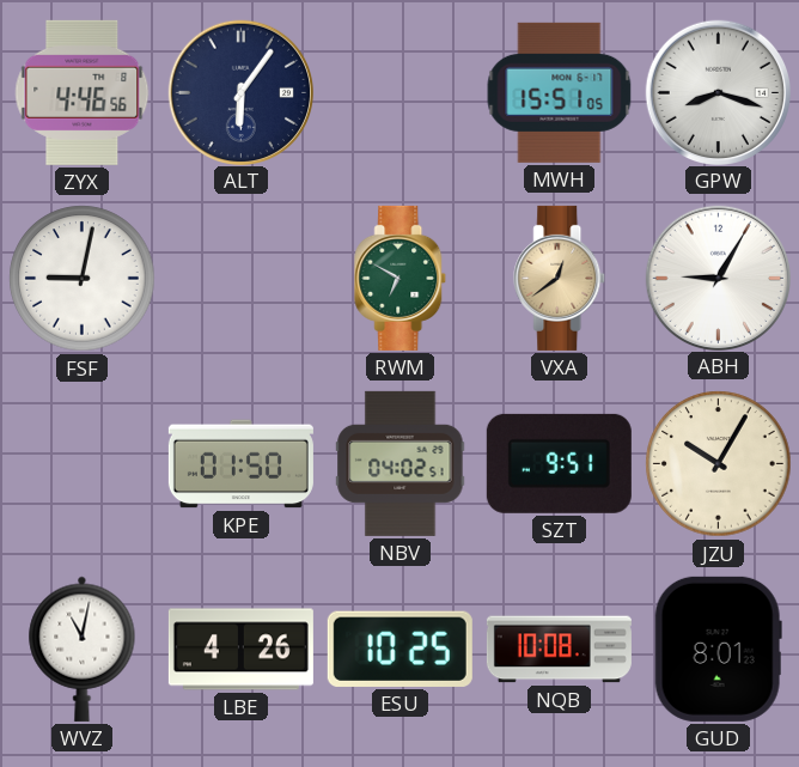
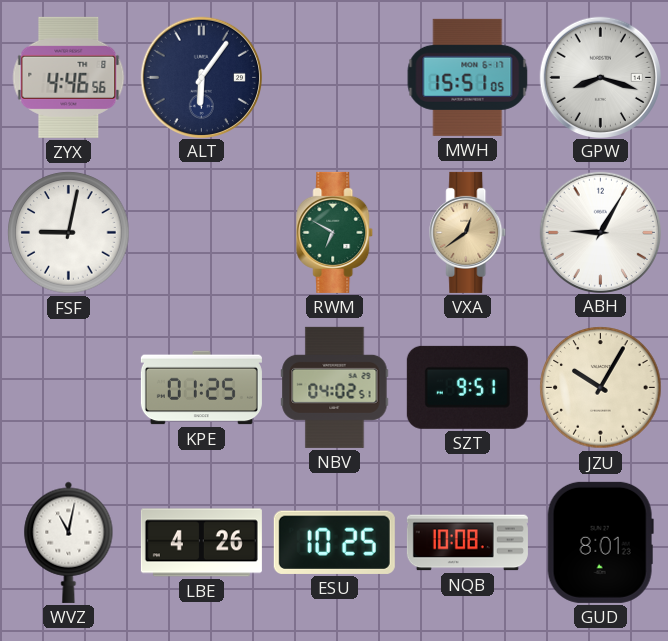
KPE: 01:50 -> 01:25 (201, 388)
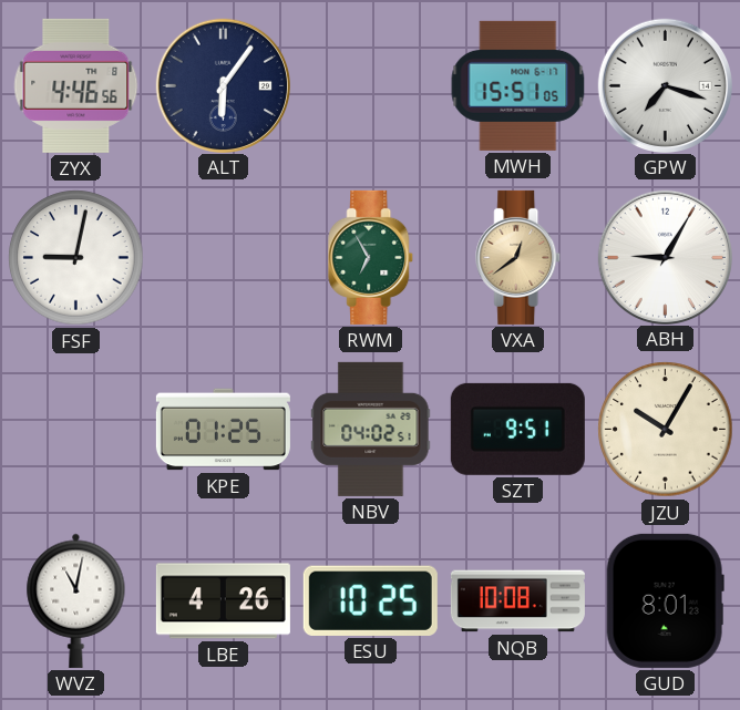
GPW: 8:18 -> 7:18 (665, 85)
RWM: 6:50 -> 6:55 (371, 257)
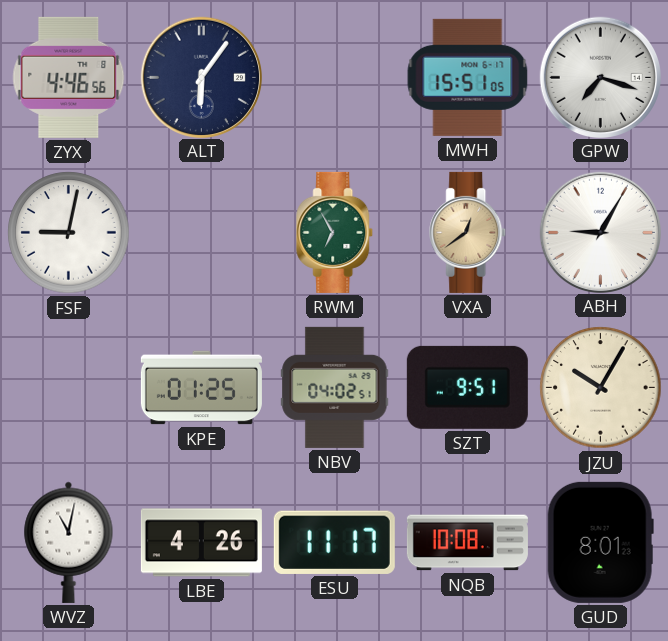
ESU: 10:25 -> 11:17 (334, 542)
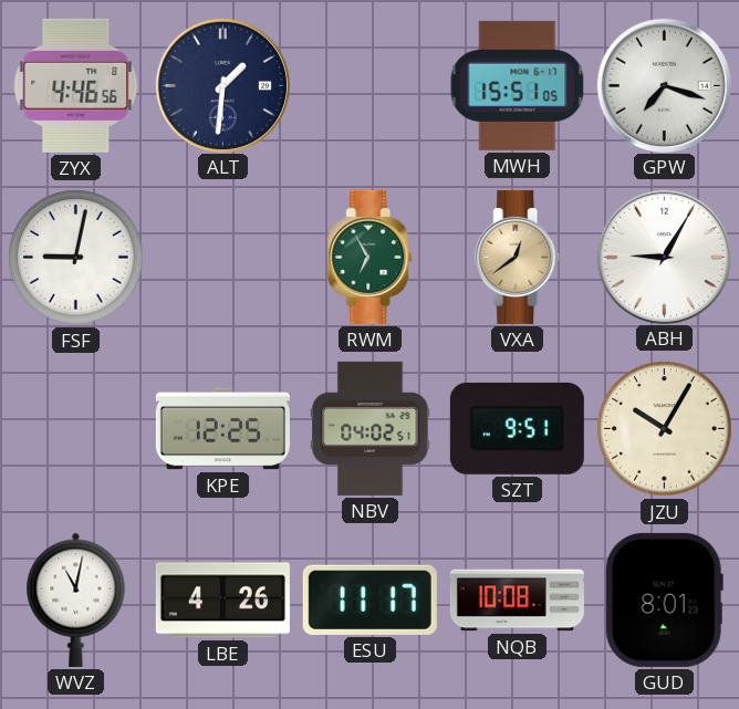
ALT: 6:06 -> 1:31 (222, 85)
KPE: 01:25 -> 12:25 (222, 429)
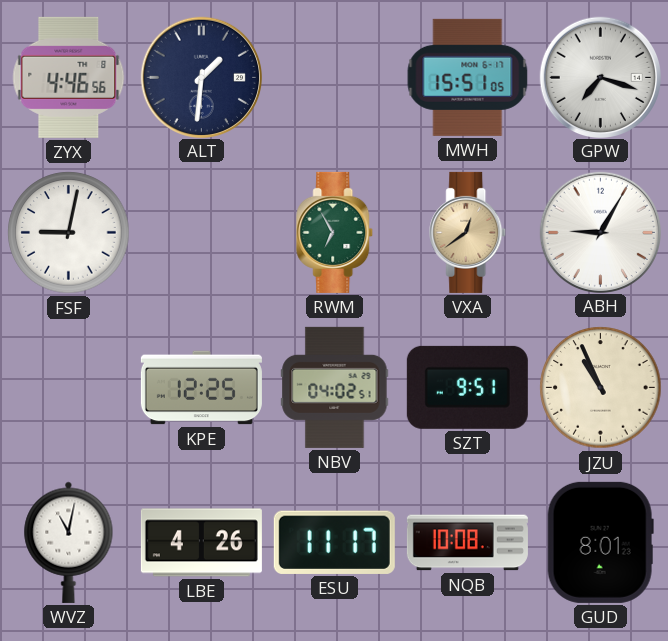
JZU: 10:05 -> 10:56 (601, 388)
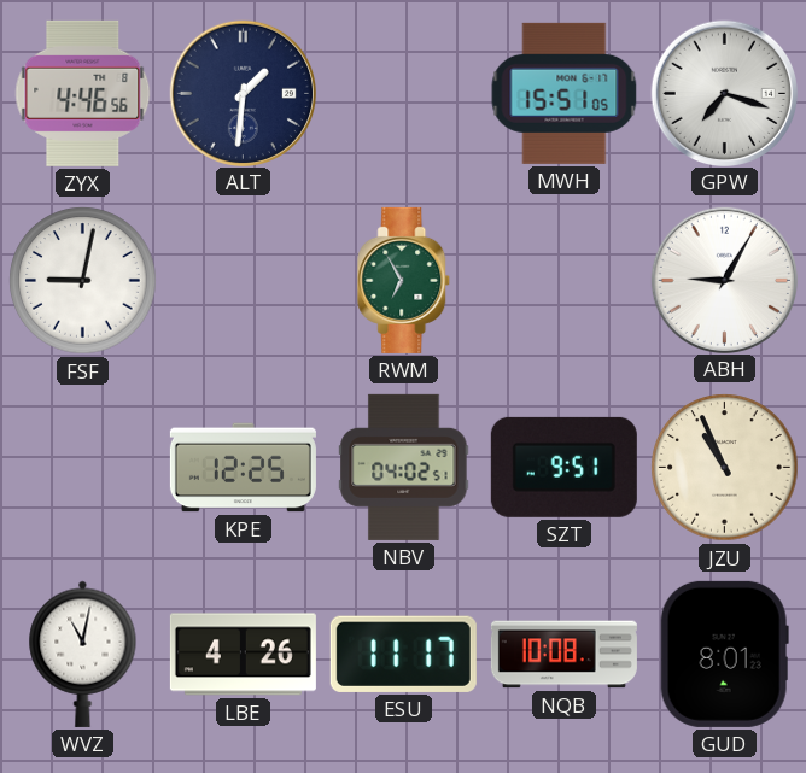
VXA: 12:39 -> none (468, 232)
